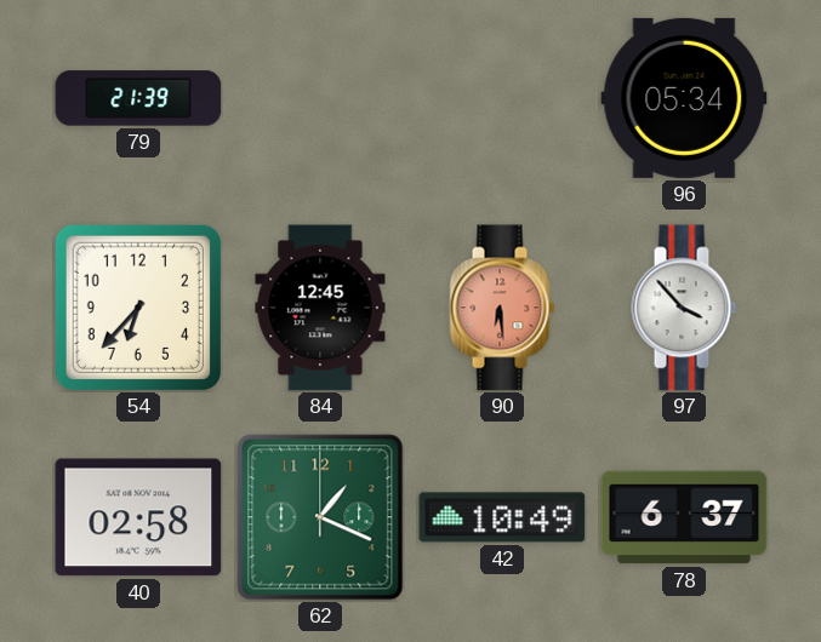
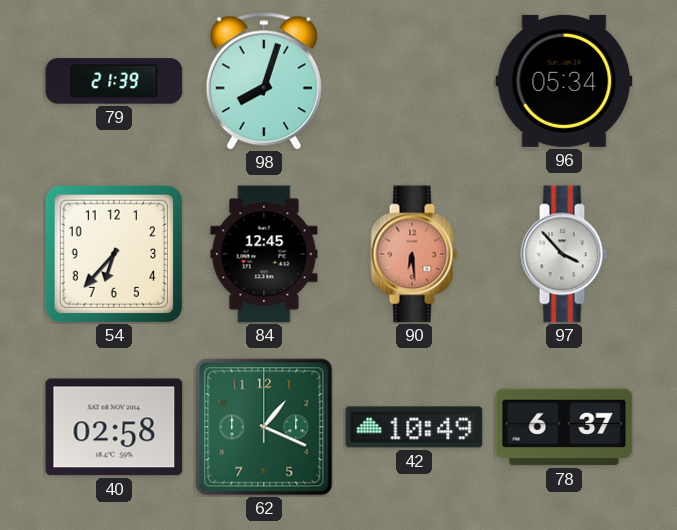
98: none -> 8:03 (264, 81)
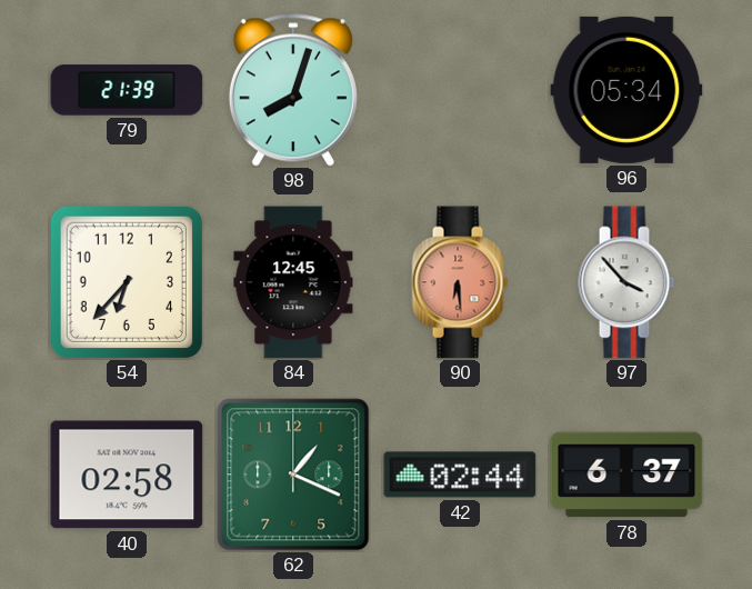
42: 10:49 -> 02:44 (460, 475)
